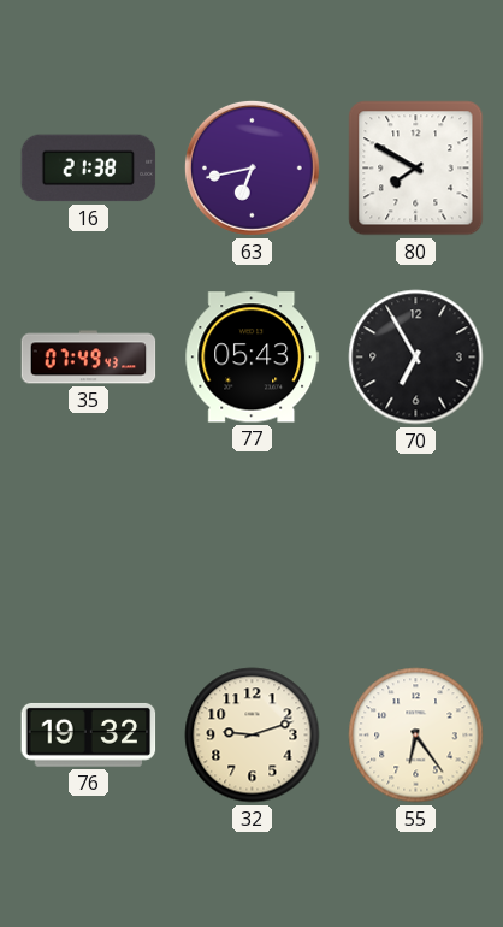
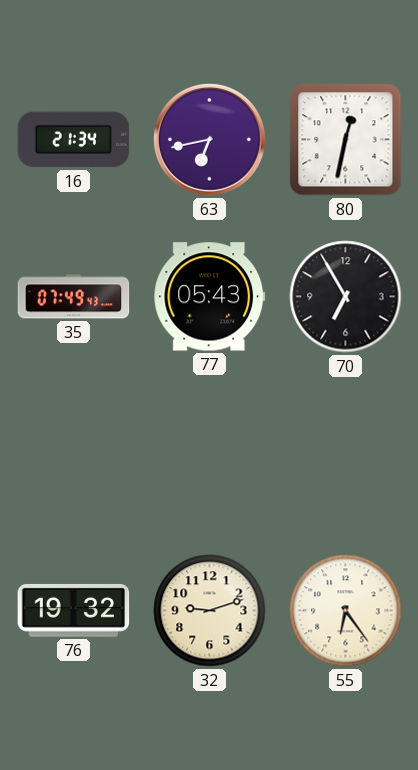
16: 21:38 -> 21:34 (74, 140)
80: 7:50 -> 12:32 (346, 140)
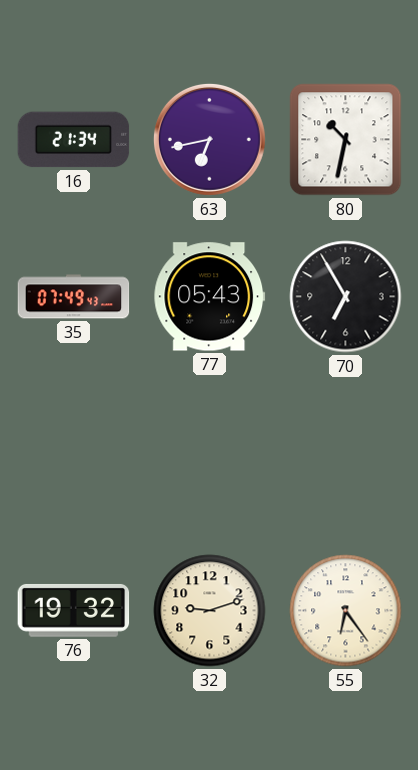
80: 12:32 -> 10:32 (346, 140)
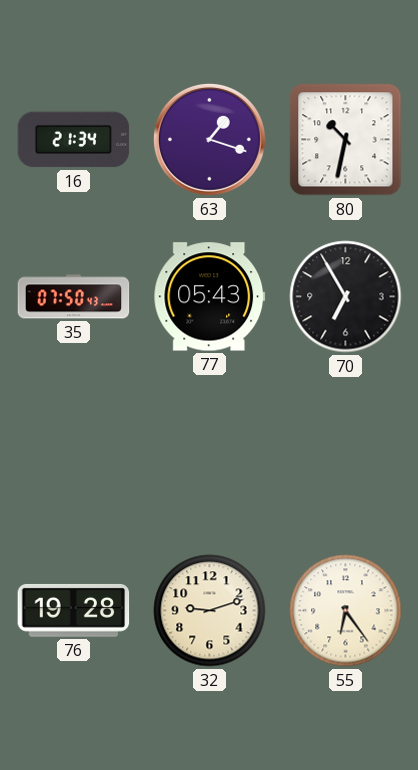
63: 6:43 -> 1:18 (209, 139)
35: 07:49 -> 07:50 (74, 297)
76: 19:32 -> 19:28 (74, 610)
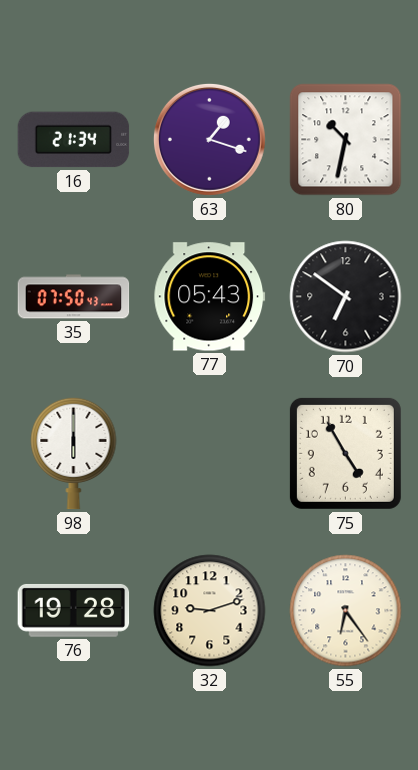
70: 6:55 -> 6:51 (346, 297)
98: none -> 6:00 (74, 453)
75: none -> 4:55 (345, 453)
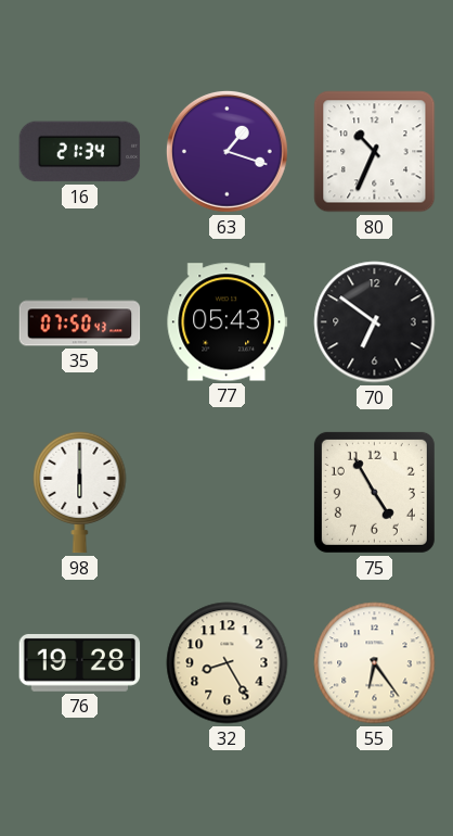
80: 10:32 -> 10:34 (375, 152)
32: 9:12 -> 8:25 (228, 663)
